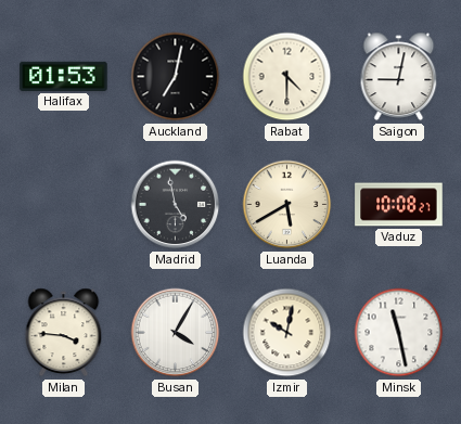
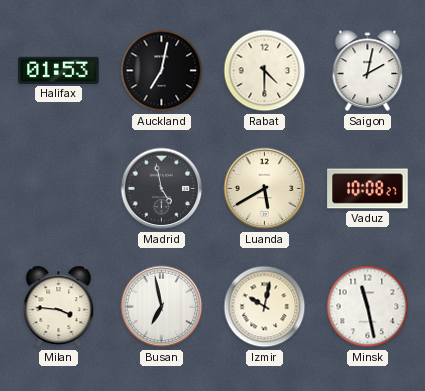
Saigon: 9:02 -> 2:02 (368, 71)
Busan: 4:05 -> 6:58 (162, 307)
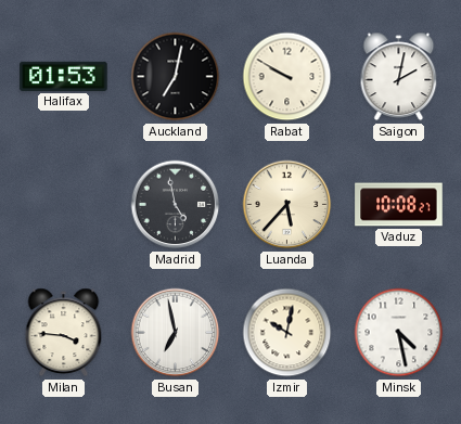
Rabat: 4:30 -> 9:50 (287, 77)
Luanda: 5:40 -> 5:37 (287, 205)
Minsk: 11:28 -> 4:28 (399, 333)
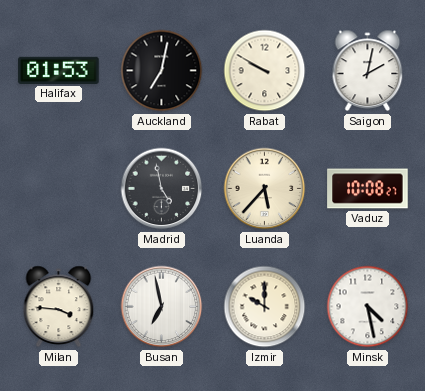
Izmir: 10:02 -> 10:00 (265, 307)
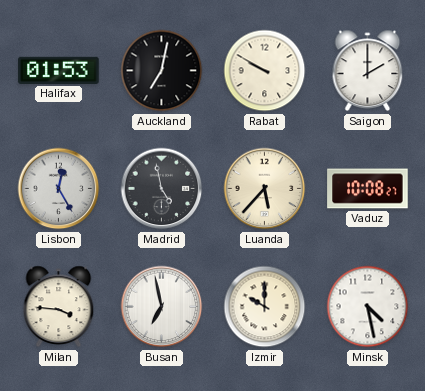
Saigon: 2:02 -> 2:00 (368, 71)
Lisbon: none -> 12:25 (59, 189)
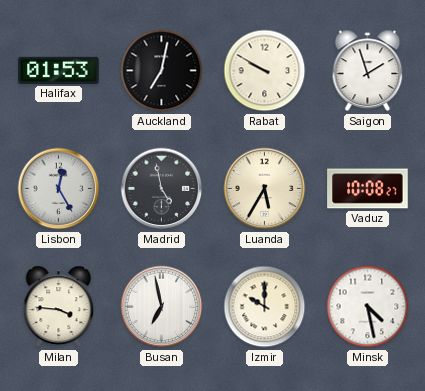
Saigon: 2:00 -> 1:57 (368, 71)
Luanda: 5:37 -> 5:35 (265, 189)
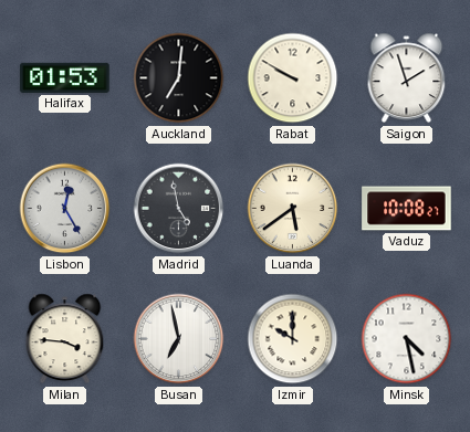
Auckland: 7:02 -> 7:01 (179, 78)
Luanda: 5:35 -> 5:39 (293, 209)
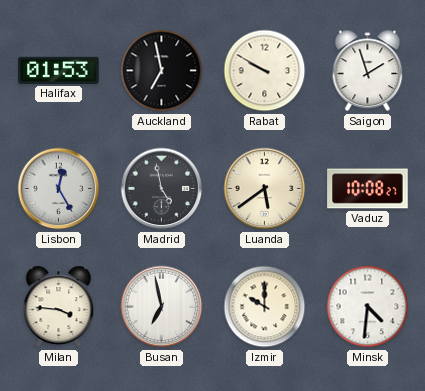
Auckland: 7:01 -> 6:58 (162, 71)
Minsk: 4:28 -> 4:31 (368, 307)
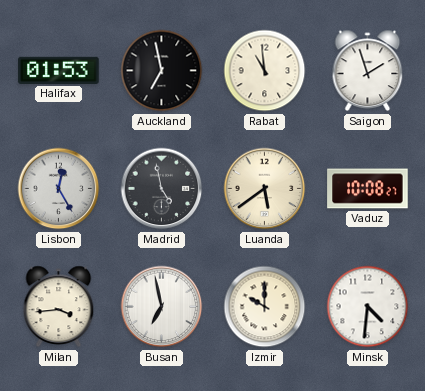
Rabat: 9:50 -> 10:59 (265, 71)
Milan: 3:46 -> 3:44 (59, 307)
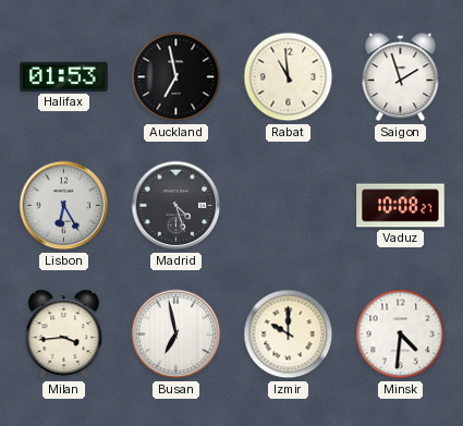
Lisbon: 12:25 -> 6:25 (64, 206)
Madrid: 4:58 -> 4:27 (176, 206)
Luanda: 5:39 -> none (265, 189)
